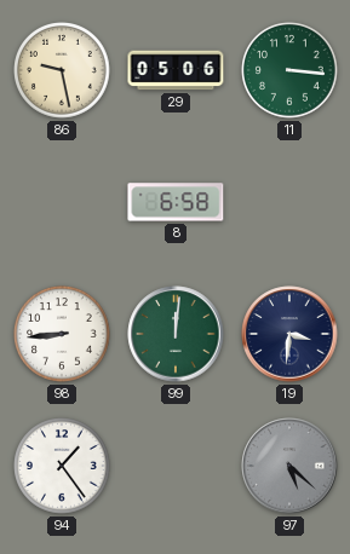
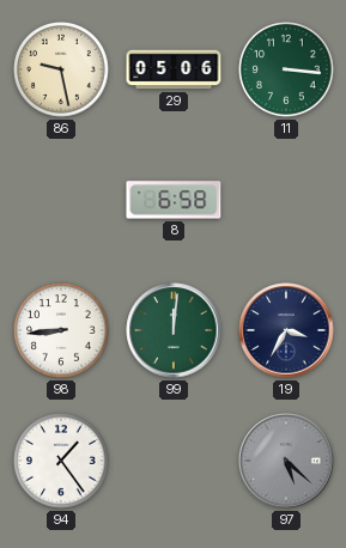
19: 3:31 -> 3:35 (286, 330)
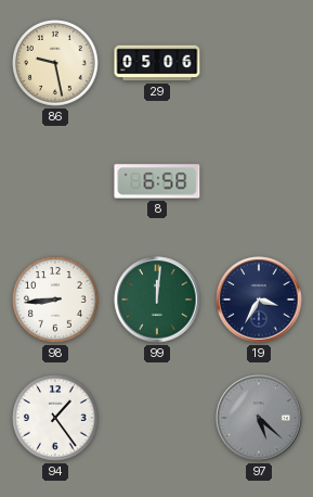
11: 3:16 -> none (286, 69)
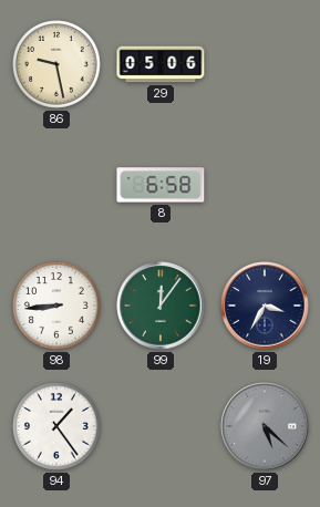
99: 12:01 -> 12:06 (161, 306)
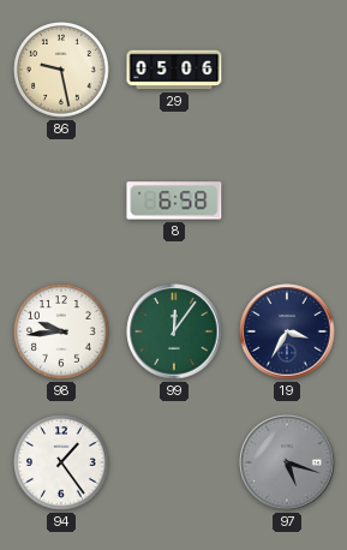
98: 8:44 -> 9:44 (61, 331)
97: 5:22 -> 5:18 (287, 462)
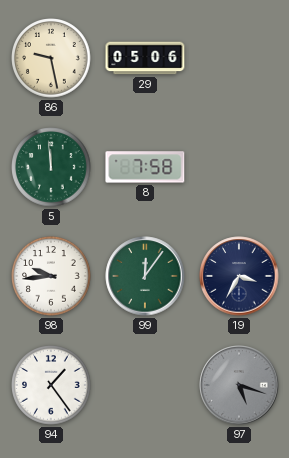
5: none -> 11:59 (51, 167)
8: 6:58 -> 7:58 (145, 167)
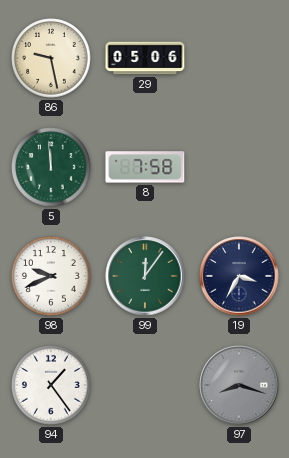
98: 9:44 -> 9:41 (51, 276)
97: 5:18 -> 8:18 (239, 385)
